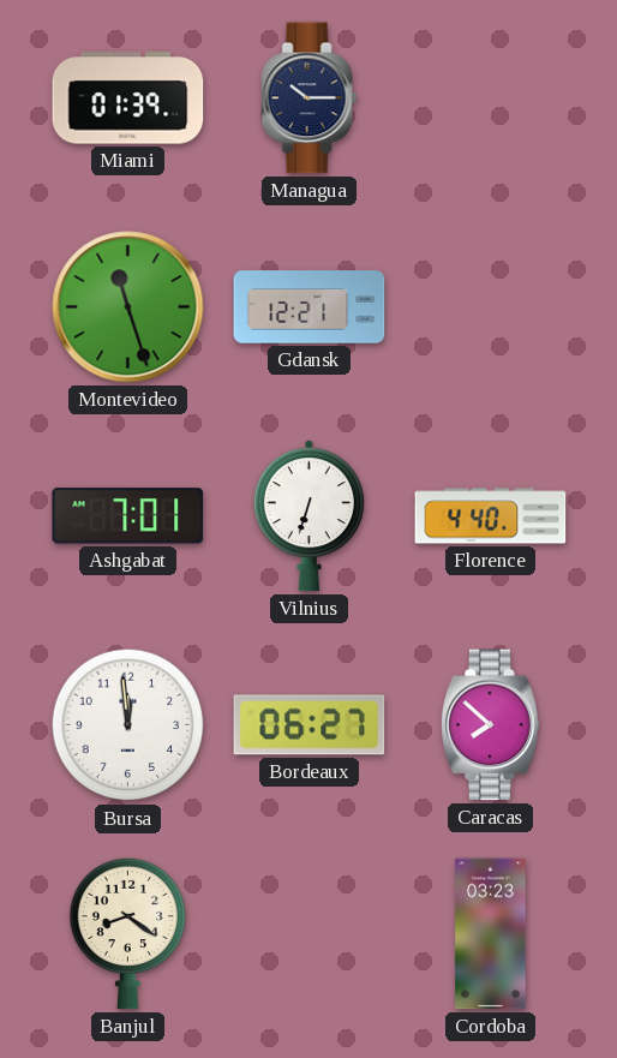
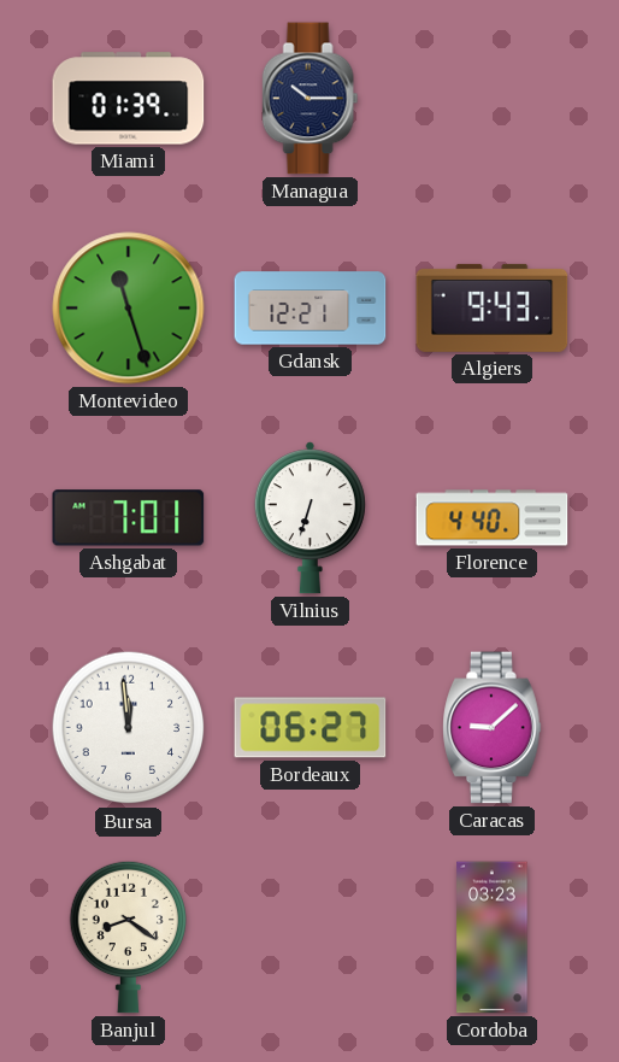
Algiers: none -> 9:43 (493, 307)
Caracas: 7:52 -> 9:08 (493, 728)
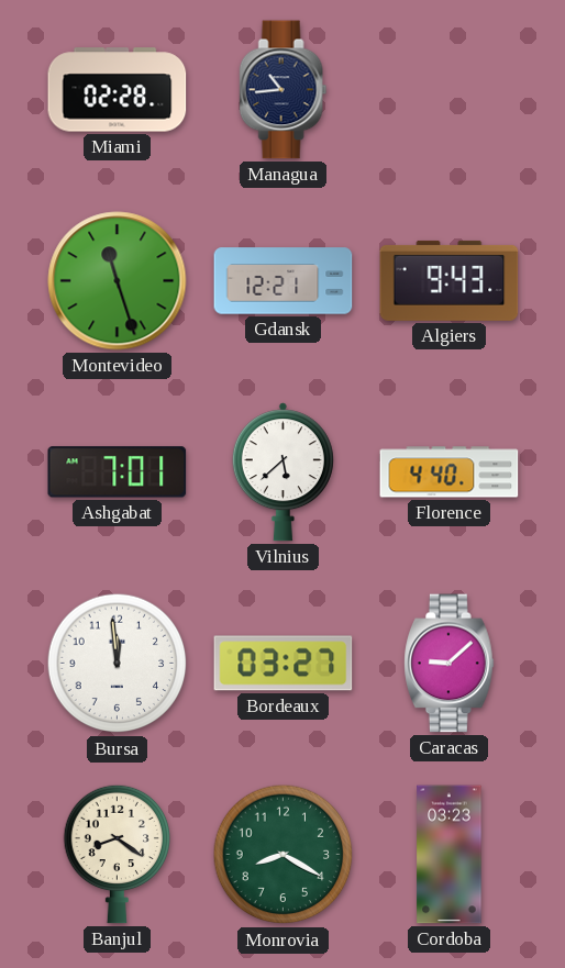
Miami: 01:39 -> 02:28 (118, 90)
Managua: 10:15 -> 10:44 (284, 90)
Vilnius: 6:33 -> 5:38 (282, 472)
Bordeaux: 06:27 -> 03:27 (284, 664)
Monrovia: none -> 8:20 (284, 855)
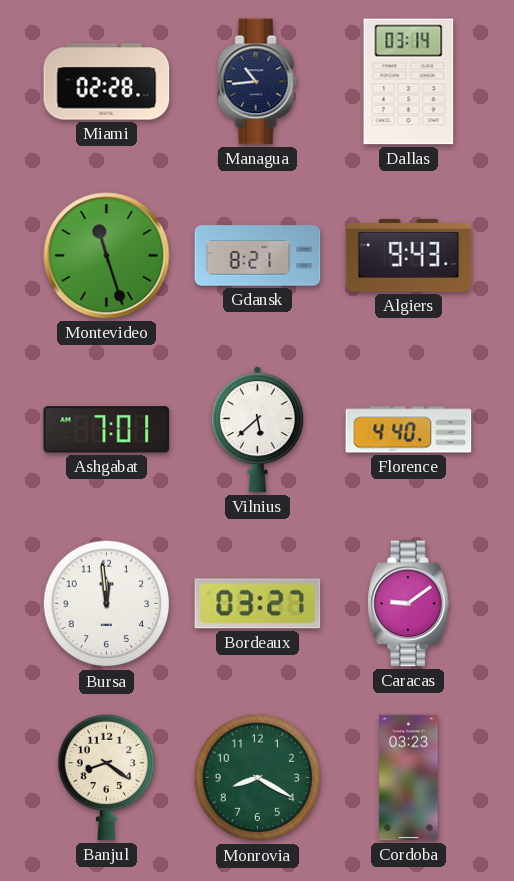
Dallas: none -> 03:14 (409, 82)
Gdansk: 12:21 -> 8:21 (258, 256)
Caracas: 9:08 -> 9:09 (409, 604)
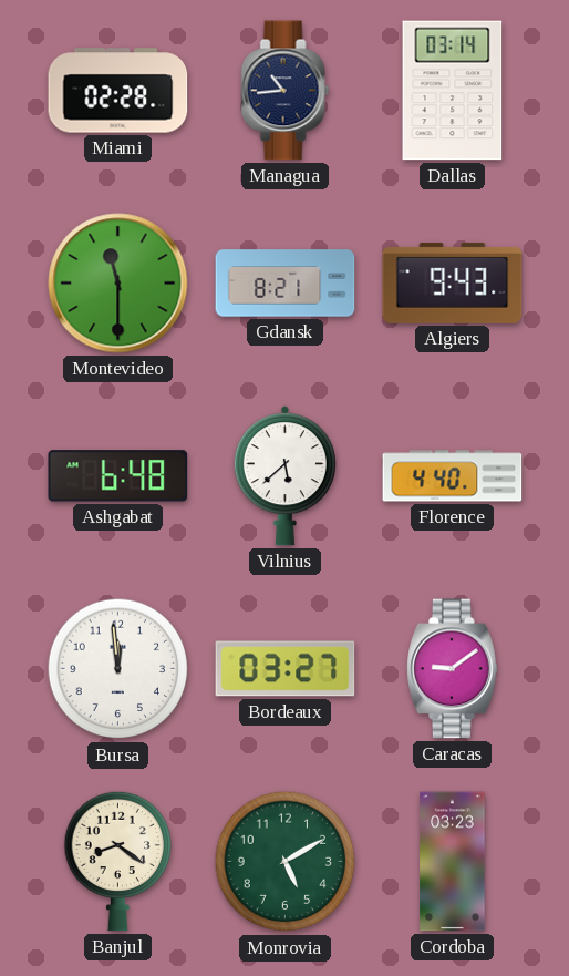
Montevideo: 11:27 -> 11:30 (118, 284)
Ashgabat: 7:01 -> 6:48 (118, 476)
Monrovia: 8:20 -> 5:10 (286, 862)
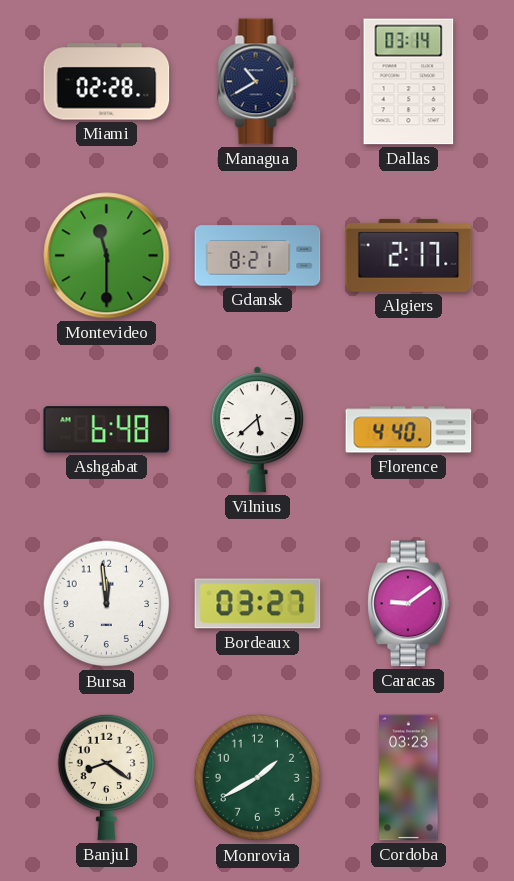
Managua: 10:44 -> 10:40 (258, 82)
Algiers: 9:43 -> 2:17 (409, 255)
Monrovia: 5:10 -> 1:40 (258, 778)
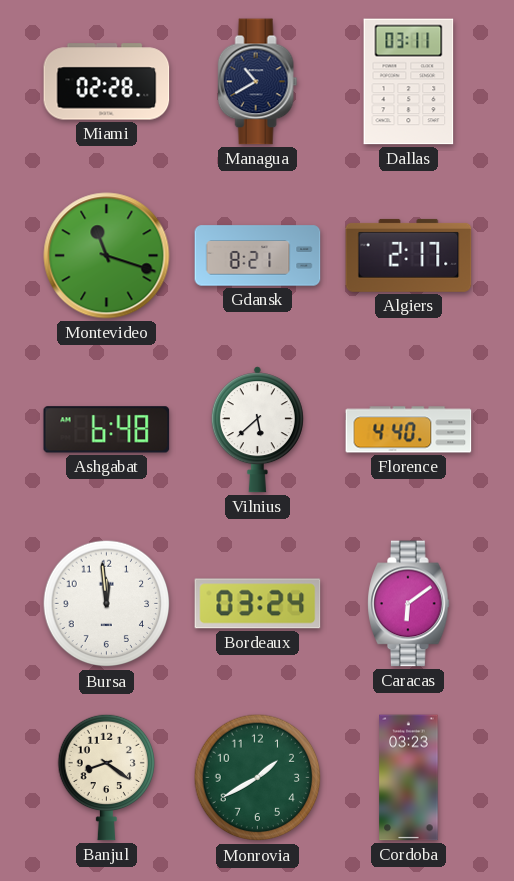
Dallas: 03:14 -> 03:11 (409, 82)
Montevideo: 11:30 -> 11:18 (107, 256)
Bordeaux: 03:27 -> 03:24 (258, 604)
Caracas: 9:09 -> 6:09 (409, 604)
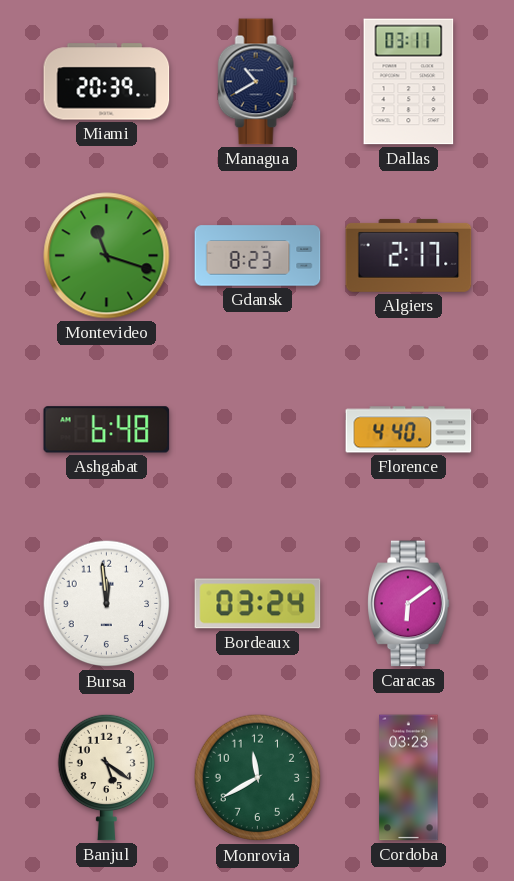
Miami: 02:28 -> 20:39 (107, 82)
Gdansk: 8:21 -> 8:23 (258, 256)
Vilnius: 5:38 -> none (257, 430)
Banjul: 8:21 -> 5:21 (106, 777)
Monrovia: 1:40 -> 11:40 (258, 778)
